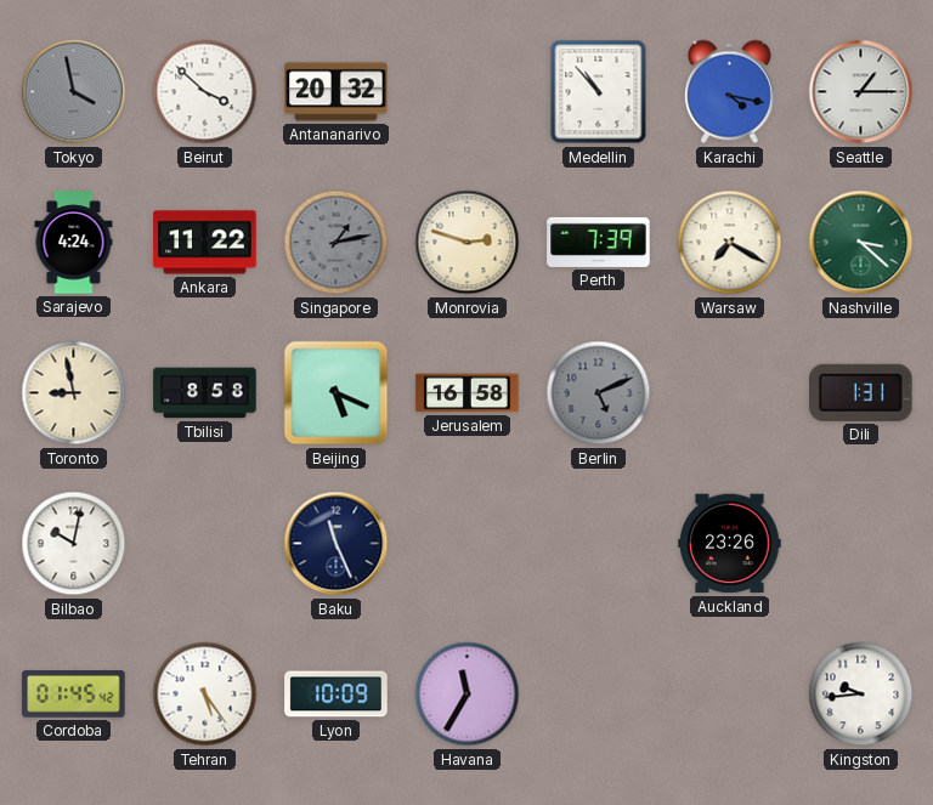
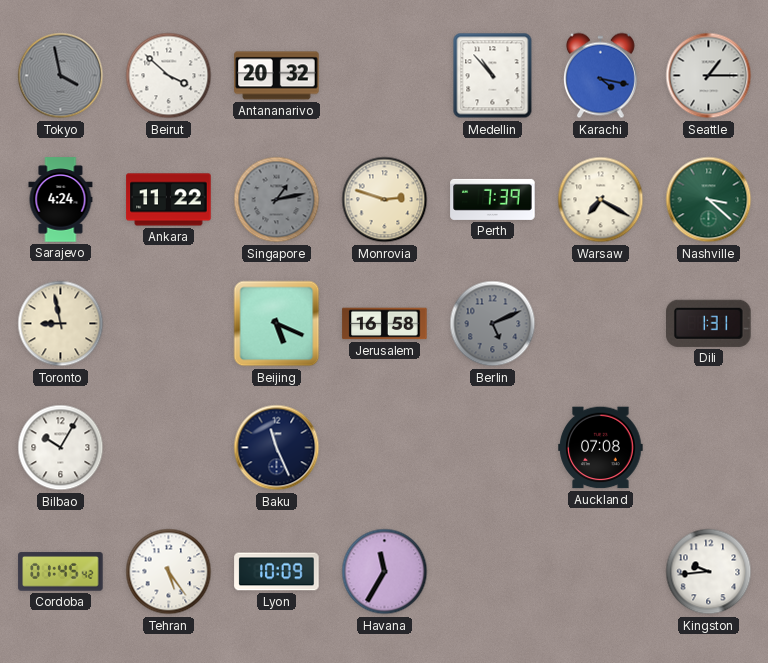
Tbilisi: 8:58 -> none (205, 393)
Bilbao: 10:02 -> 10:05 (61, 448)
Auckland: 23:26 -> 07:08 (601, 448)
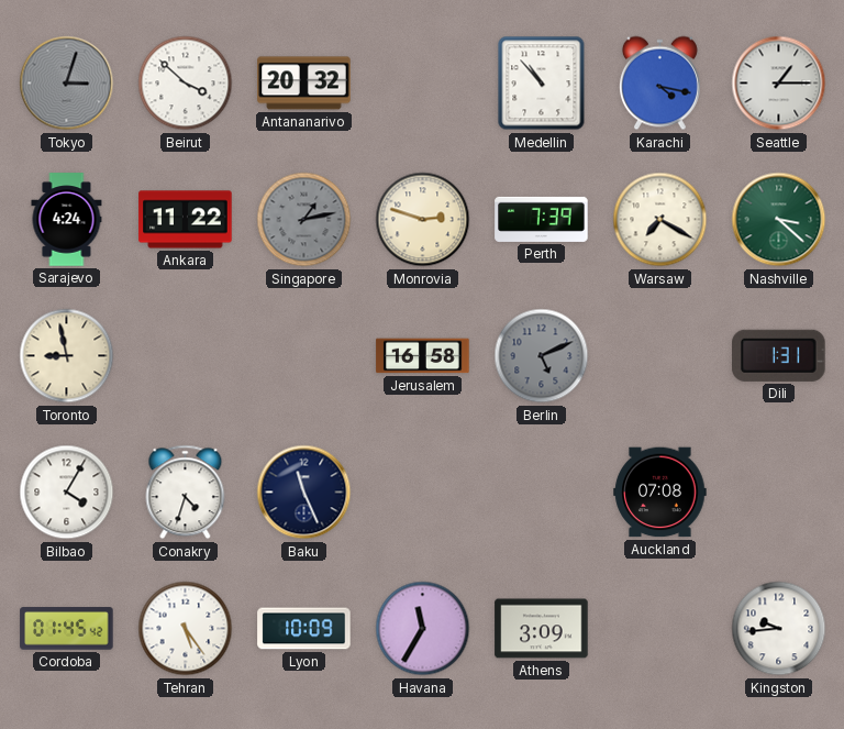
Tokyo: 3:58 -> 3:03 (67, 84)
Beijing: 5:19 -> none (277, 324)
Bilbao: 10:05 -> 4:05 (67, 493)
Conakry: none -> 4:33 (186, 493)
Athens: none -> 3:09 (542, 629)
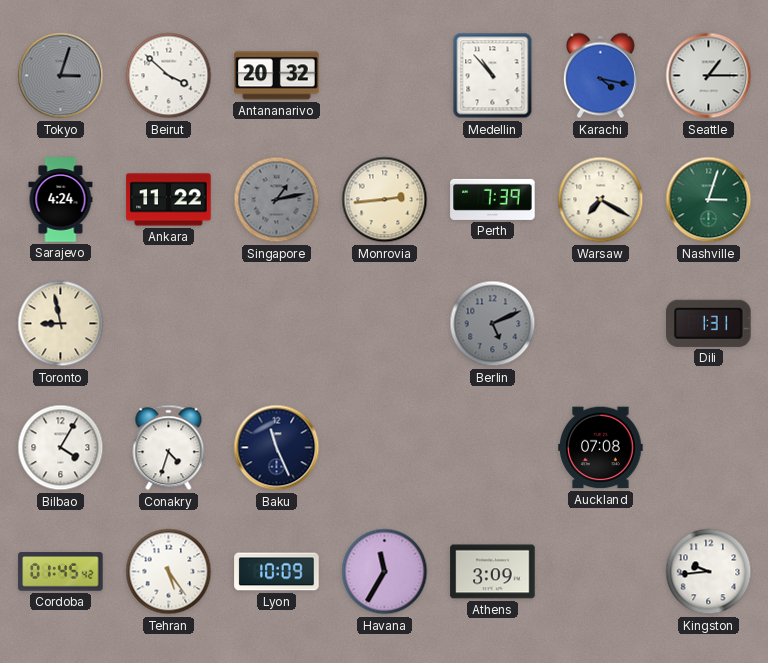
Monrovia: 2:48 -> 2:44 (385, 200)
Nashville: 3:22 -> 3:03 (709, 200)
Jerusalem: 16:58 -> none (423, 356)
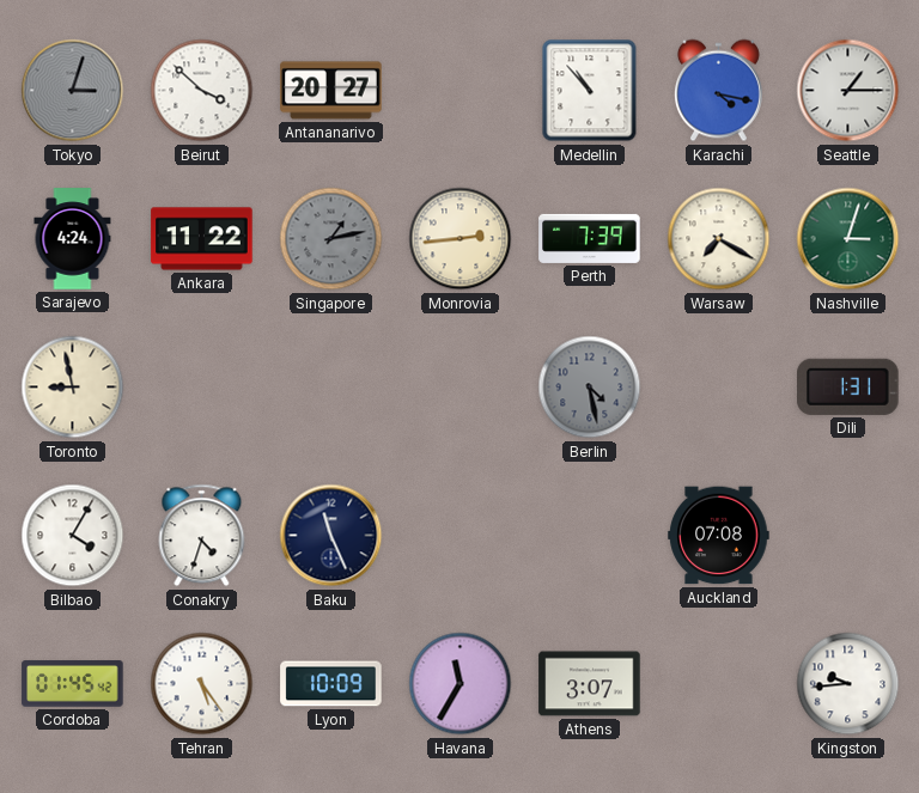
Antananarivo: 20:32 -> 20:27 (331, 91)
Berlin: 5:11 -> 4:28 (590, 388)
Athens: 3:09 -> 3:07 (590, 684)
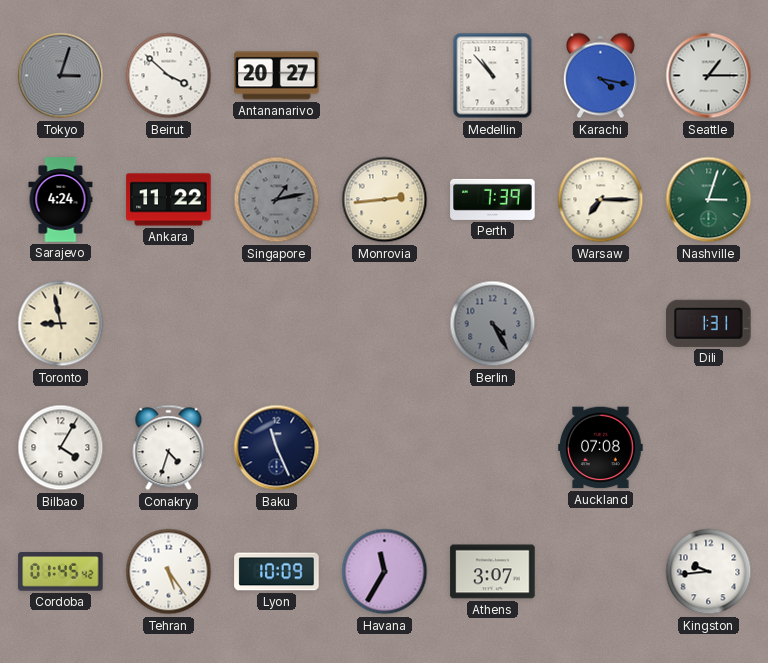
Warsaw: 7:20 -> 7:15 (601, 200)
Berlin: 4:28 -> 4:25 (493, 324)
